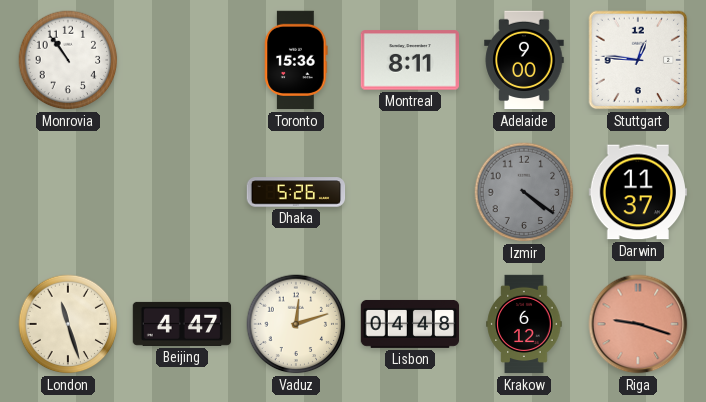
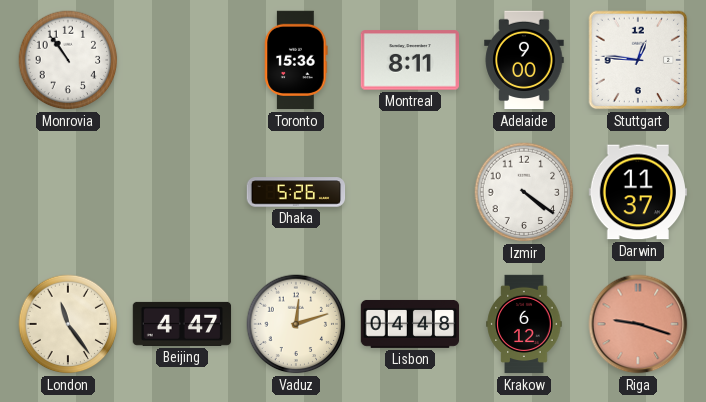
Izmir dial: grey -> white (524, 192)
London: 11:27 -> 11:24 (68, 324)
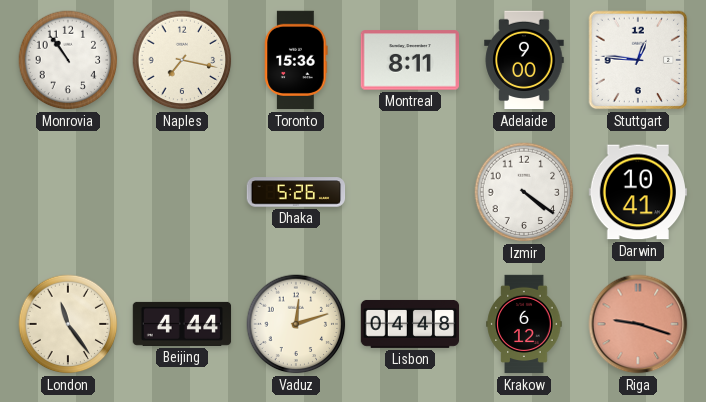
Naples: none -> 7:17 (182, 60)
Darwin: 11:37 -> 10:41 (637, 192)
Beijing: 4:47 -> 4:44 (182, 324)
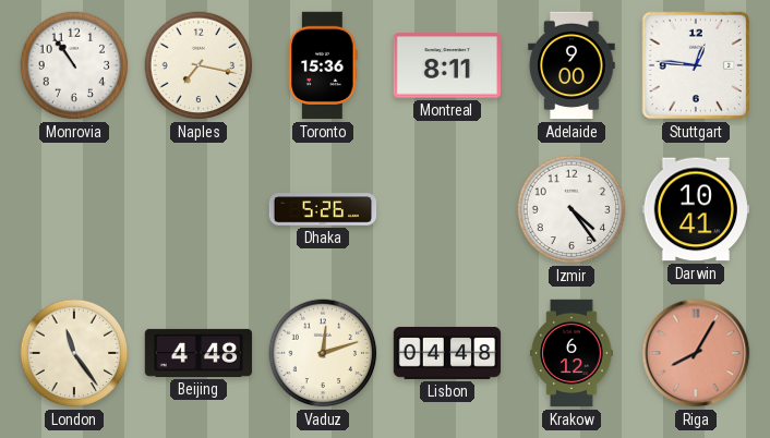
Izmir: 4:21 -> 4:24 (572, 209)
Beijing: 4:44 -> 4:48 (198, 353)
Riga: 9:18 -> 8:05 (696, 353)
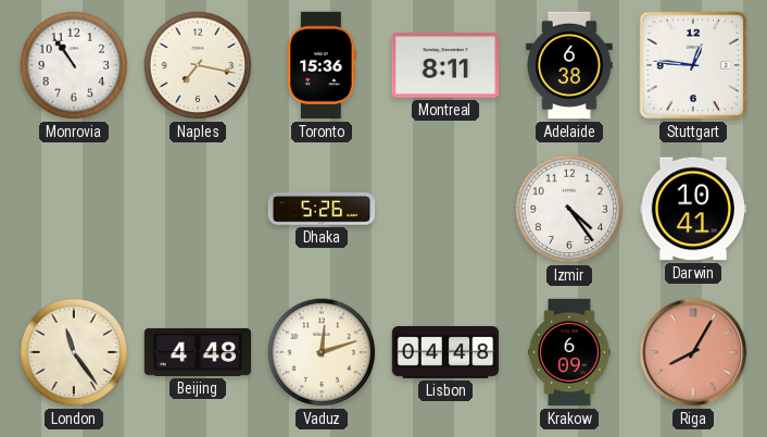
Adelaide: 9:00 -> 6:38 (569, 65)
Krakow: 6:12 -> 6:09 (569, 352)
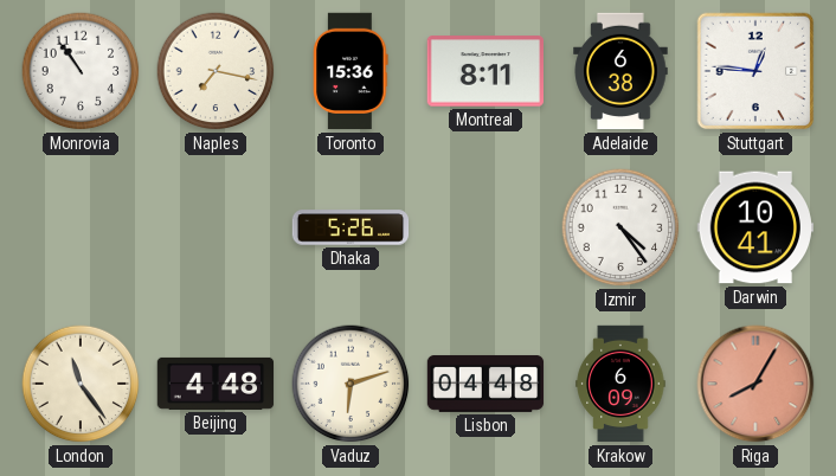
Vaduz: 12:12 -> 6:12 (351, 384)
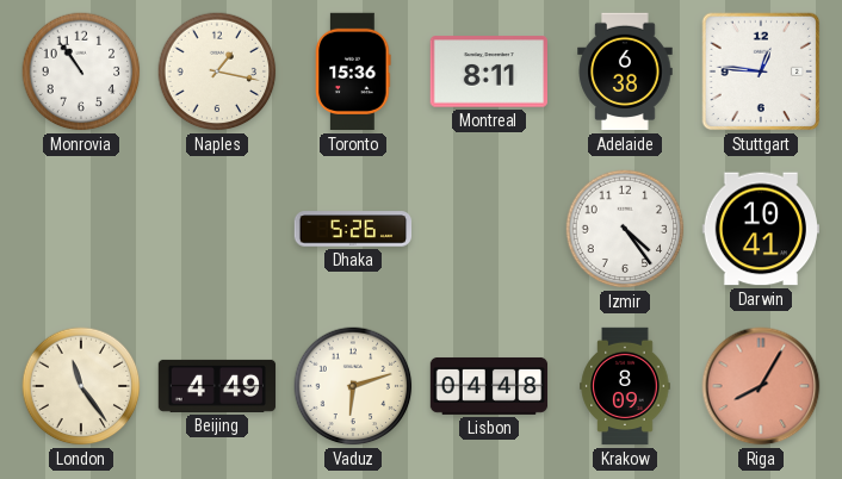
Naples: 7:17 -> 1:17 (217, 71)
Beijing: 4:48 -> 4:49 (217, 386)
Krakow: 6:09 -> 8:09 (625, 386)
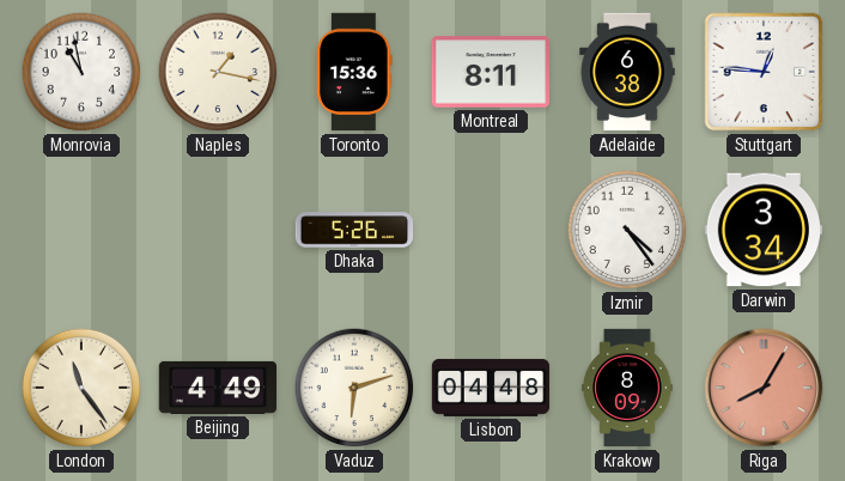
Monrovia: 10:54 -> 10:58 (81, 72)
Darwin: 10:41 -> 3:34 (762, 230)
